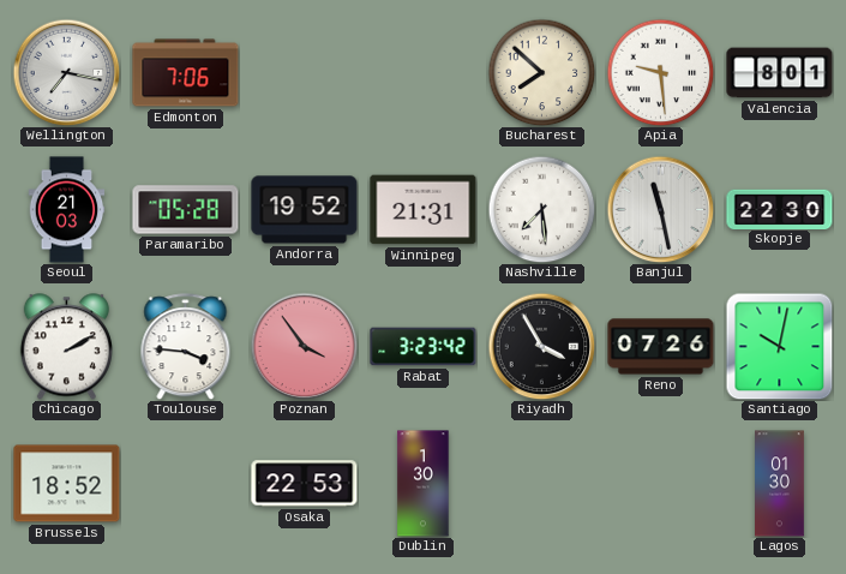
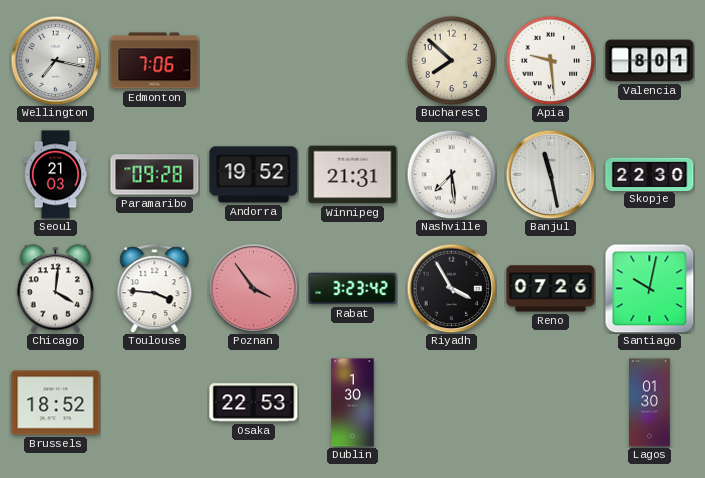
Paramaribo: 05:28 -> 09:28 (155, 175)
Chicago: 2:10 -> 4:01 (55, 289)
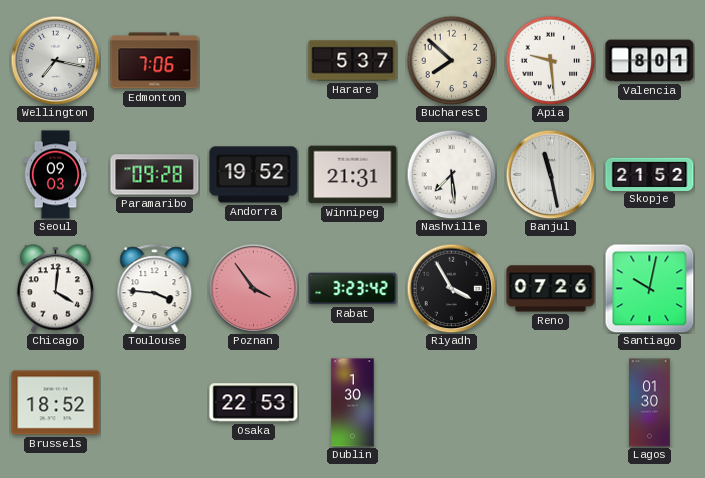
Harare: none -> 5:37 (353, 61)
Seoul: 21:03 -> 09:03 (56, 175)
Skopje: 22:30 -> 21:52 (650, 174)
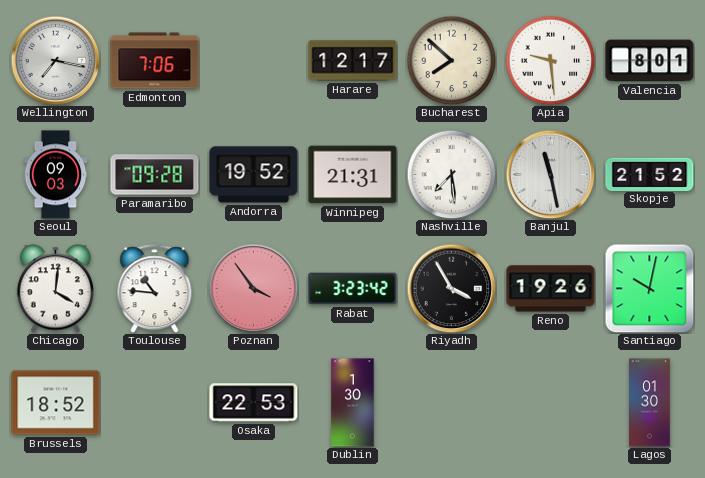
Harare: 5:37 -> 12:17 (353, 61)
Toulouse: 3:46 -> 10:46 (155, 289)
Reno: 07:26 -> 19:26 (551, 289)
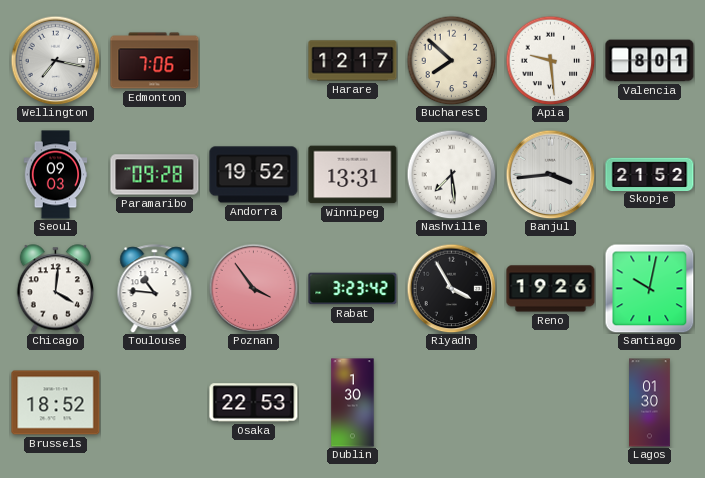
Winnipeg: 21:31 -> 13:31 (353, 175)
Banjul: 11:28 -> 3:44 (550, 174)
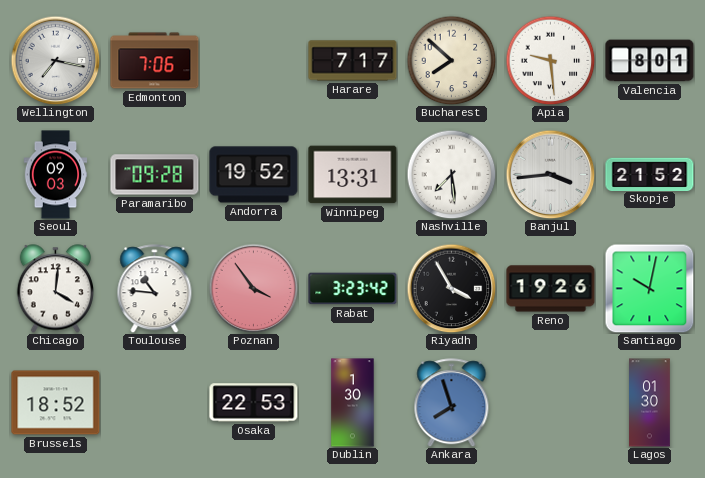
Harare: 12:17 -> 7:17 (353, 61)
Ankara: none -> 7:57 (452, 403)
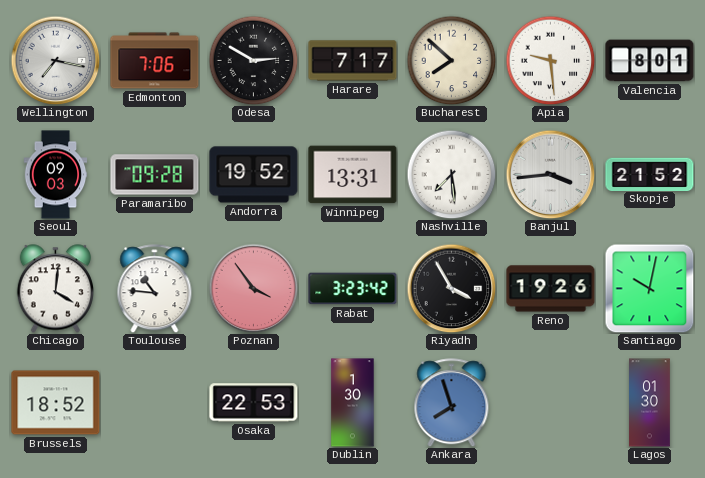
Odesa: none -> 2:50 (253, 60)
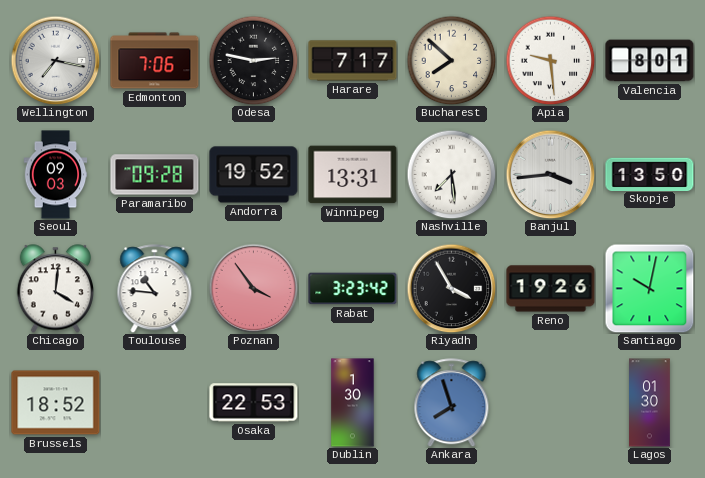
Odesa: 2:50 -> 2:47 (253, 60)
Skopje: 21:52 -> 13:50 (650, 174)
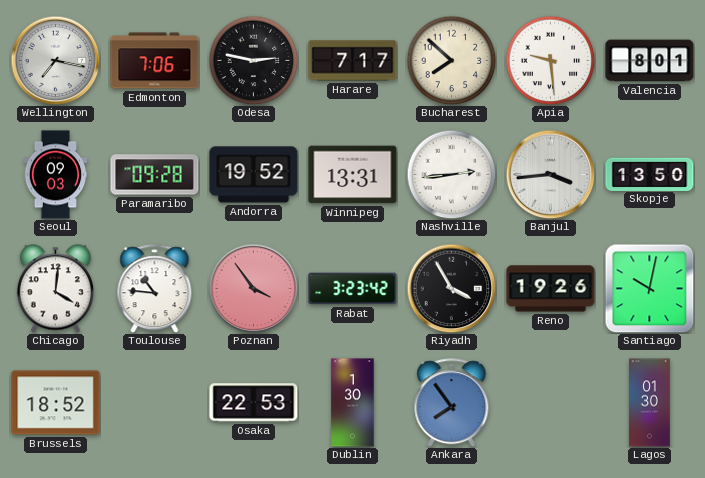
Nashville: 7:29 -> 2:44 (451, 174)
Ankara: 7:57 -> 7:54 (452, 403)
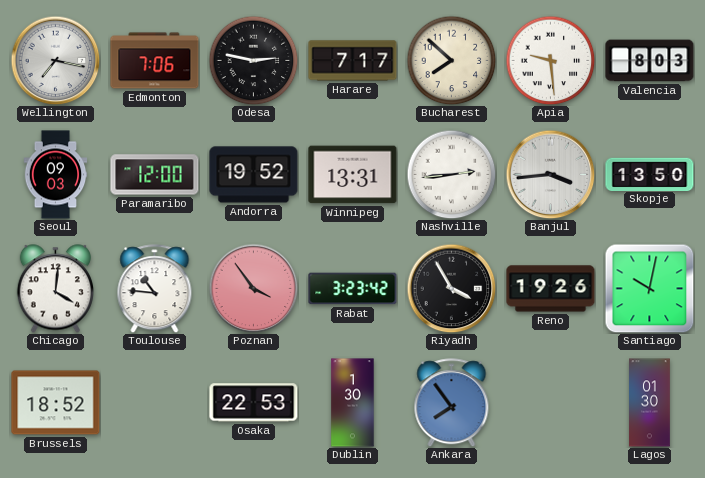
Valencia: 8:01 -> 8:03 (650, 61)
Paramaribo: 09:28 -> 12:00 (155, 175)
